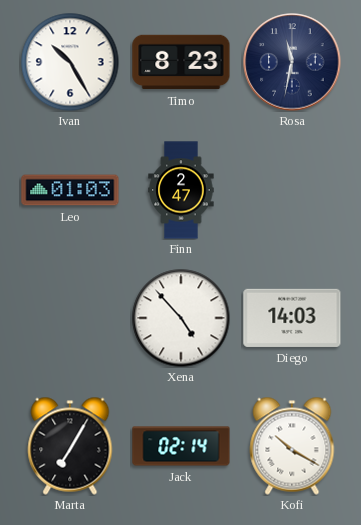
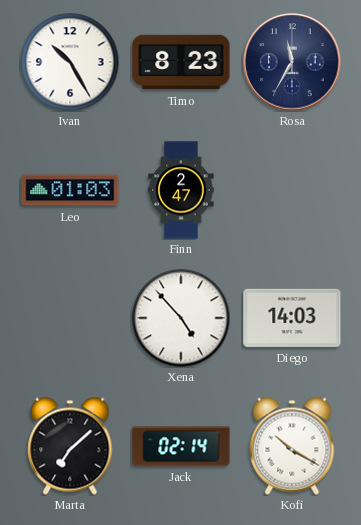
Rosa: 11:32 -> 11:35 (292, 62)
Marta: 7:05 -> 7:08 (70, 446)
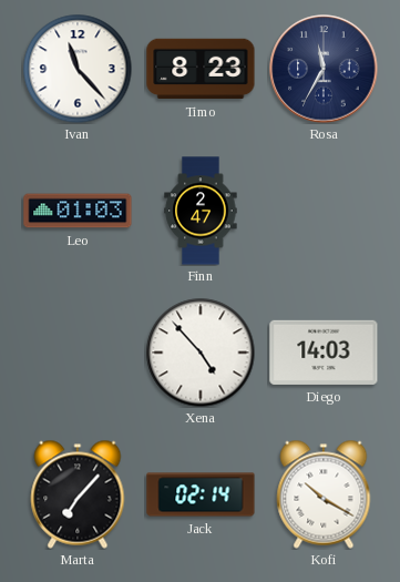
Ivan: 10:25 -> 11:23 (78, 69)
Marta: 7:08 -> 7:07 (78, 494)
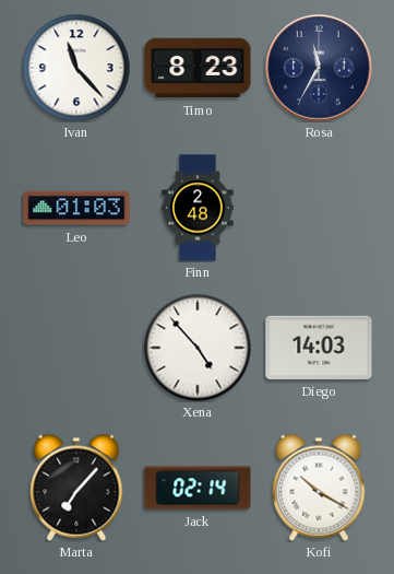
Finn: 2:47 -> 2:48 (198, 208)
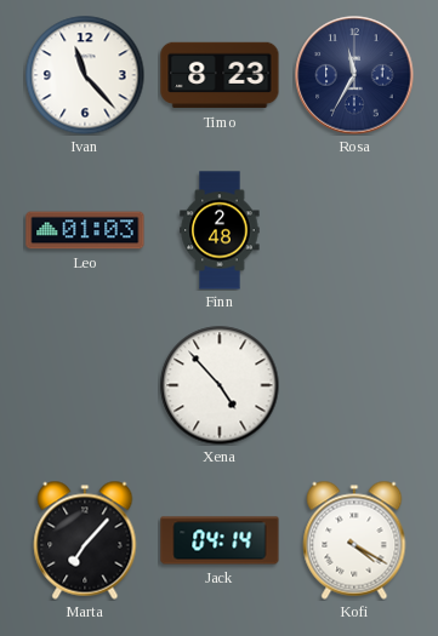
Diego: 14:03 -> none (319, 348)
Jack: 02:14 -> 04:14 (220, 540)
Kofi: 10:20 -> 4:20 (354, 540)
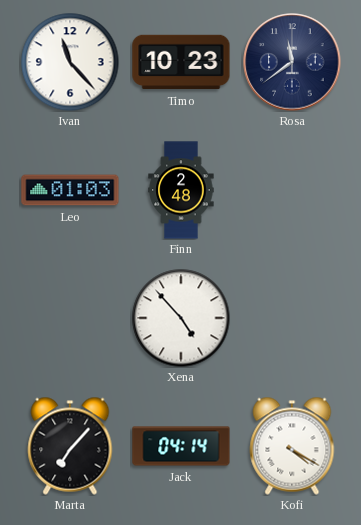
Timo: 8:23 -> 10:23 (181, 62)
Rosa: 11:35 -> 11:39 (292, 62)
